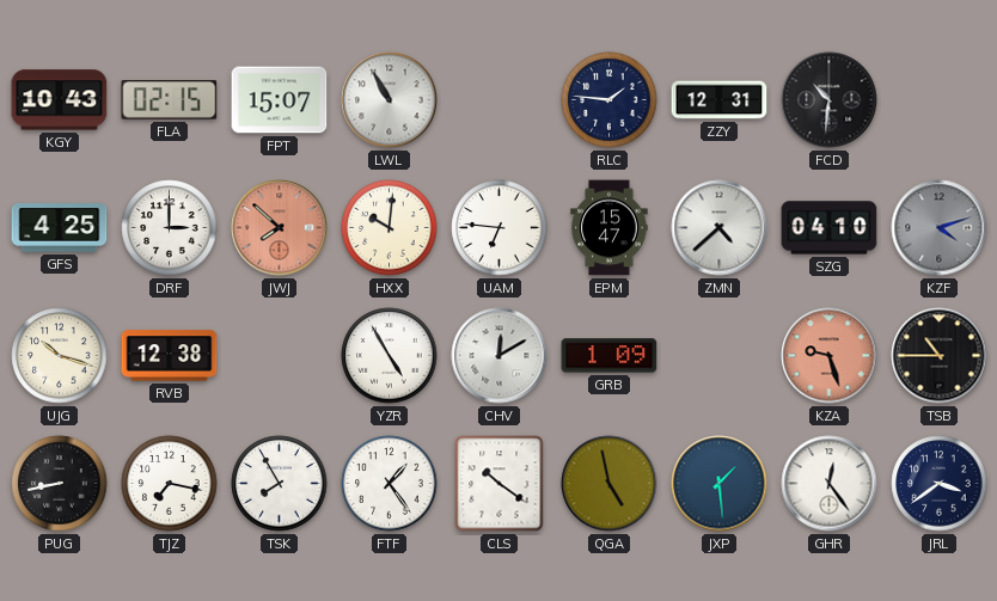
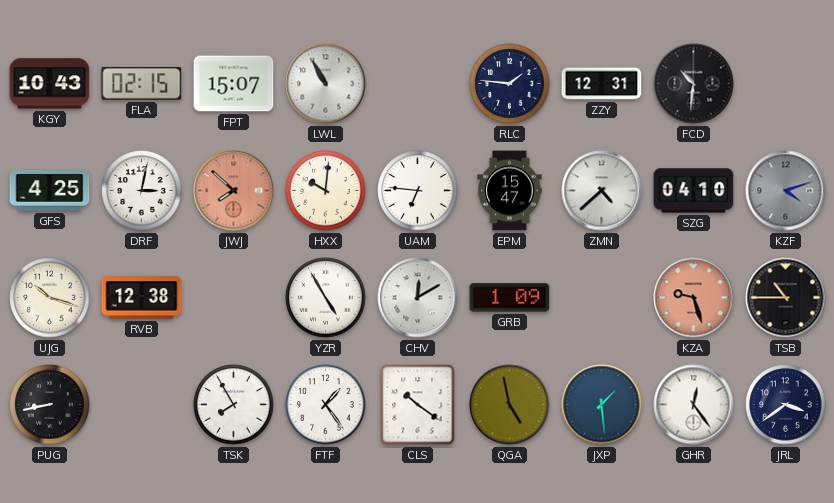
DRF: 3:00 -> 3:02 (142, 191)
TJZ: 7:17 -> none (170, 484)
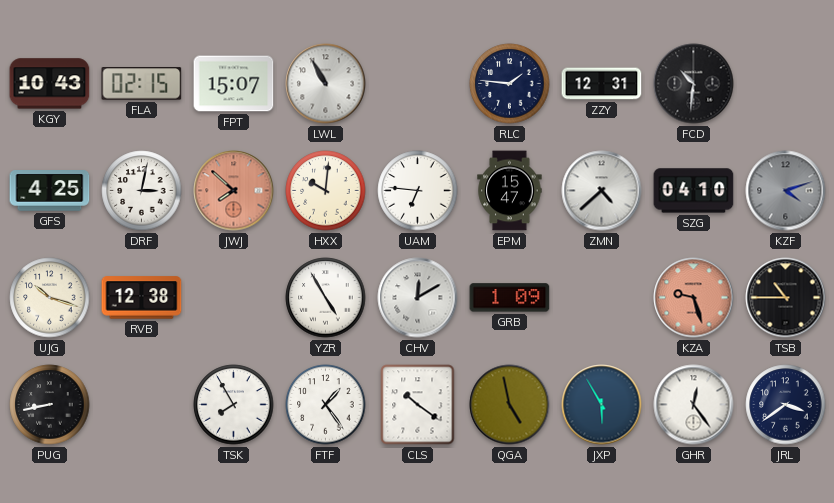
JXP: 1:29 -> 5:55 (602, 405)
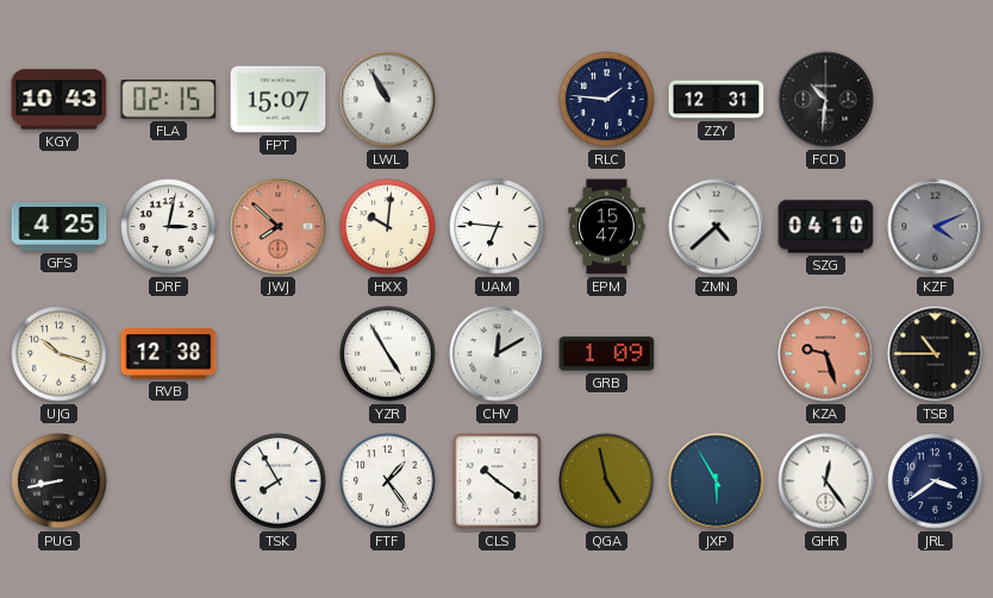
KZF: 4:12 -> 4:11 (936, 227)
